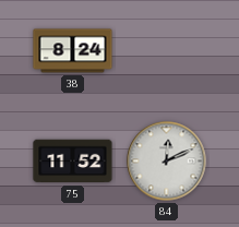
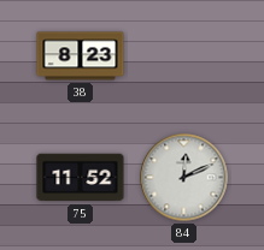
38: 8:24 -> 8:23 (81, 56)
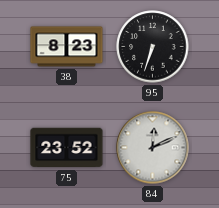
95: none -> 6:33 (153, 47)
75: 11:52 -> 23:52 (67, 148)
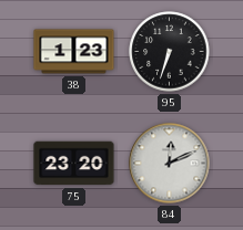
38: 8:23 -> 1:23 (74, 52)
75: 23:52 -> 23:20 (74, 164)
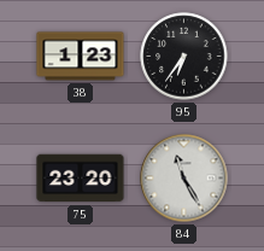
95: 6:33 -> 6:36 (184, 57)
84: 12:11 -> 11:25 (184, 179)
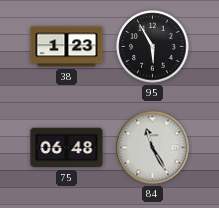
95: 6:36 -> 5:55 (153, 47)
75: 23:20 -> 06:48 (67, 148)
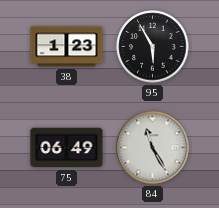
75: 06:48 -> 06:49 (67, 148)
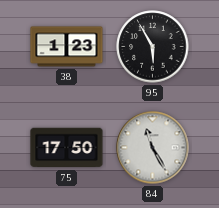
75: 06:49 -> 17:50 (67, 148)
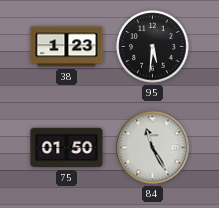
95: 5:55 -> 5:31 (153, 47)
75: 17:50 -> 01:50 (67, 148)
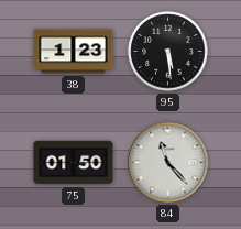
95: 5:31 -> 5:29 (168, 52)
84: 11:25 -> 11:23 (168, 163)
